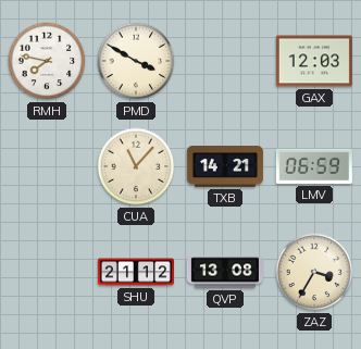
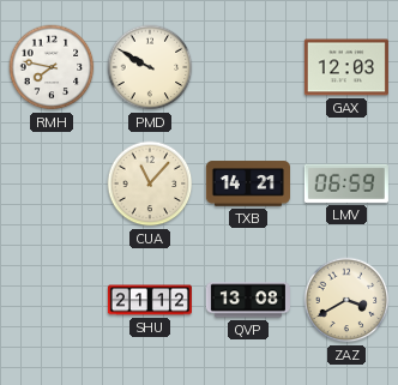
PMD: 3:50 -> 9:50 (150, 67)
ZAZ: 3:35 -> 3:40 (346, 300)
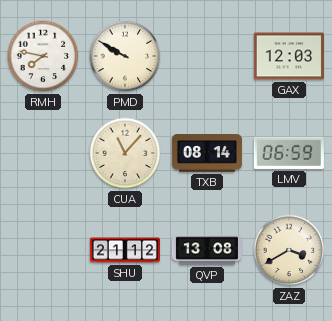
TXB: 14:21 -> 08:14 (207, 153)
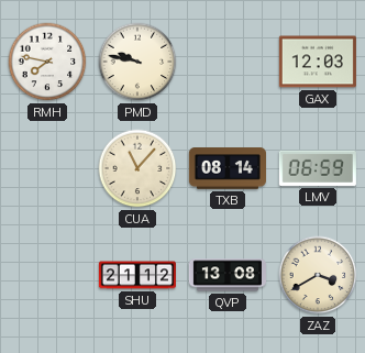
PMD: 9:50 -> 9:47 (137, 62)
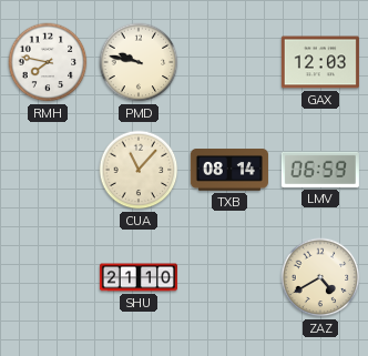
SHU: 21:12 -> 21:10 (139, 277)
QVP: 13:08 -> none (228, 275)
ZAZ: 3:40 -> 4:40 (320, 277)
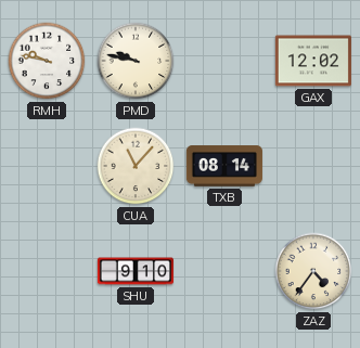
RMH: 7:47 -> 9:47 (47, 61)
GAX: 12:03 -> 12:02 (313, 61)
LMV: 06:59 -> none (320, 170)
SHU: 21:10 -> 9:10 (136, 271)
ZAZ: 4:40 -> 4:36 (313, 271)
